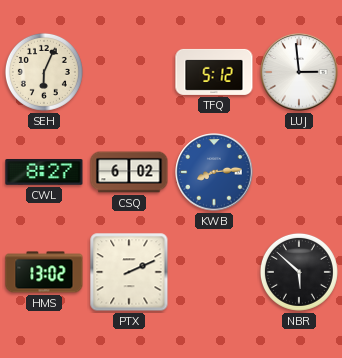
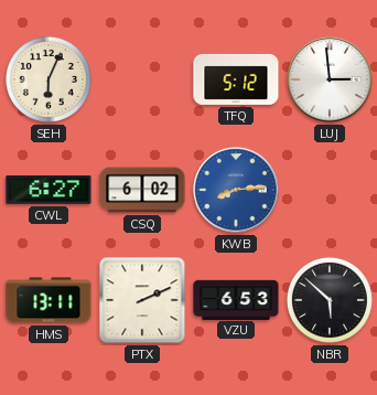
CWL: 8:27 -> 6:27 (49, 191)
HMS: 13:02 -> 13:11 (49, 300)
VZU: none -> 6:53 (236, 299)
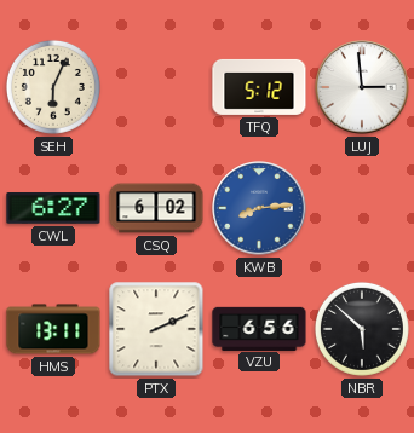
VZU: 6:53 -> 6:56 (259, 328)
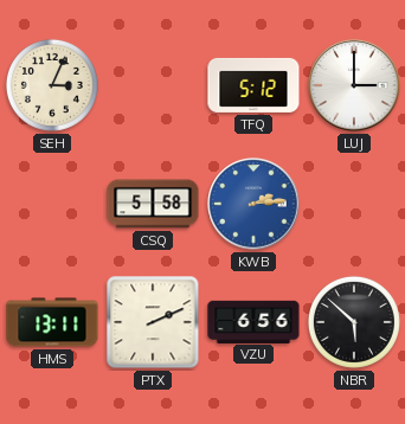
SEH: 6:04 -> 3:04 (52, 85)
LUJ: 2:59 -> 3:00 (354, 85)
CWL: 6:27 -> none (53, 209)
CSQ: 6:02 -> 5:58 (153, 204)
KWB: 8:14 -> 2:14 (253, 204)
